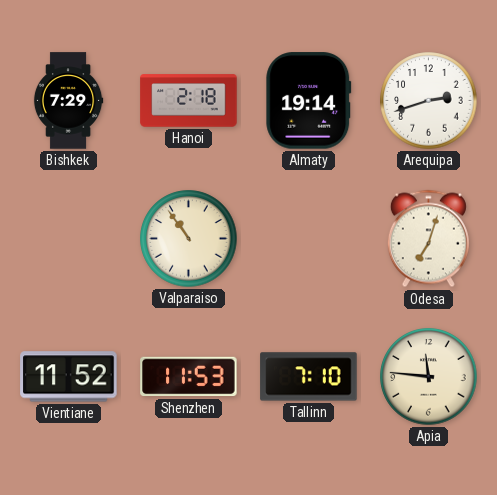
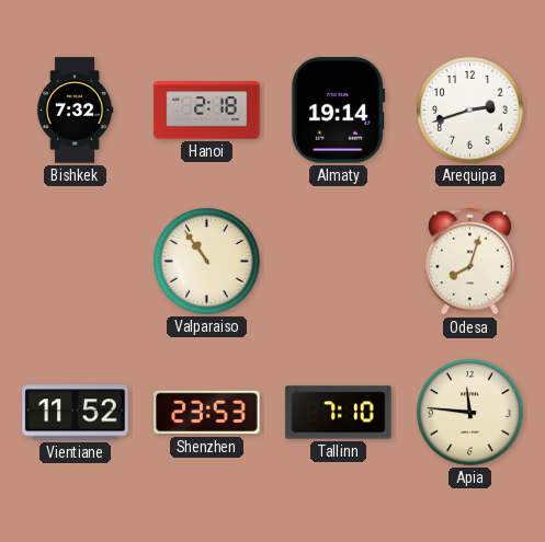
Bishkek: 7:29 -> 7:32 (75, 111)
Odesa: 7:03 -> 8:03 (469, 262)
Shenzhen: 11:53 -> 23:53 (207, 413)
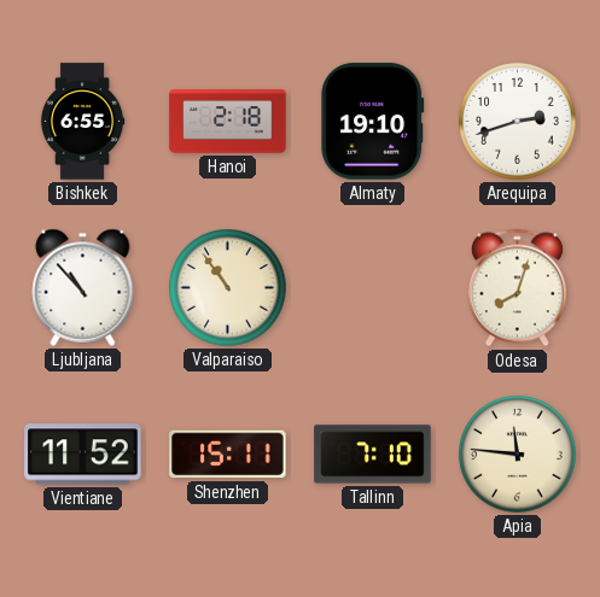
Bishkek: 7:32 -> 6:55 (82, 122)
Almaty: 19:14 -> 19:10 (373, 122)
Ljubljana: none -> 10:53 (83, 287)
Shenzhen: 23:53 -> 15:11 (228, 455)
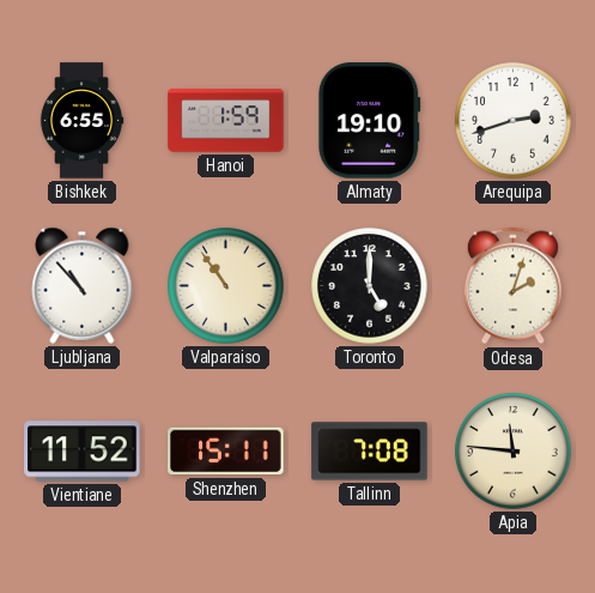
Hanoi: 2:18 -> 1:59 (226, 121)
Toronto: none -> 5:00 (370, 286)
Odesa: 8:03 -> 2:03 (512, 286)
Tallinn: 7:10 -> 7:08 (370, 452)
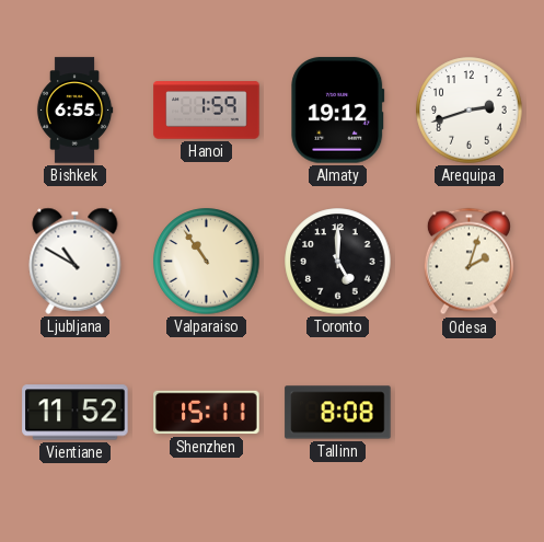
Almaty: 19:10 -> 19:12 (338, 111)
Ljubljana: 10:53 -> 10:50 (76, 261)
Tallinn: 7:08 -> 8:08 (338, 413)
Apia: 11:46 -> none (514, 452)
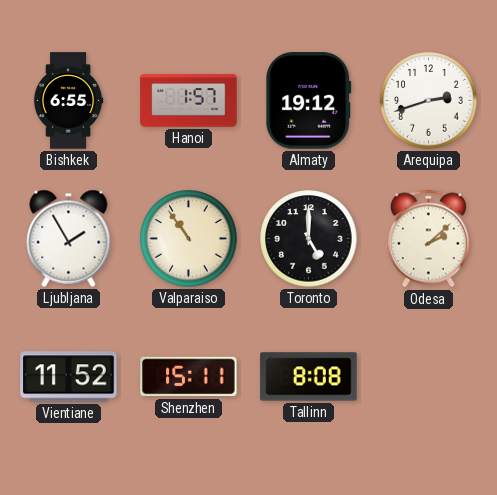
Hanoi: 1:59 -> 1:57 (189, 101)
Ljubljana: 10:50 -> 1:55 (69, 238)
Odesa: 2:03 -> 2:08 (428, 239)
